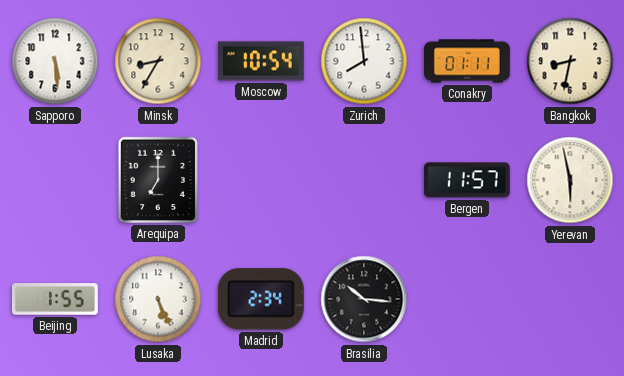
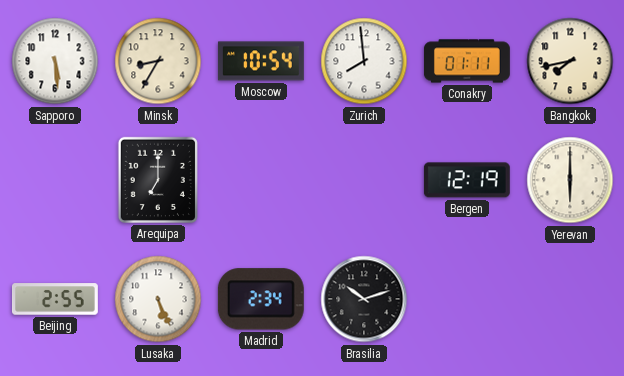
Bangkok: 8:32 -> 7:43 (570, 61)
Bergen: 11:57 -> 12:19 (467, 180)
Yerevan: 5:58 -> 6:00 (570, 180)
Beijing: 1:55 -> 2:55 (55, 299)
Brasilia: 10:16 -> 10:12 (364, 299)
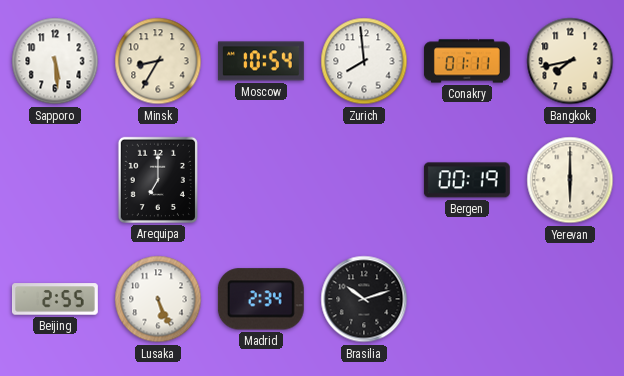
Bergen: 12:19 -> 00:19 (467, 180)
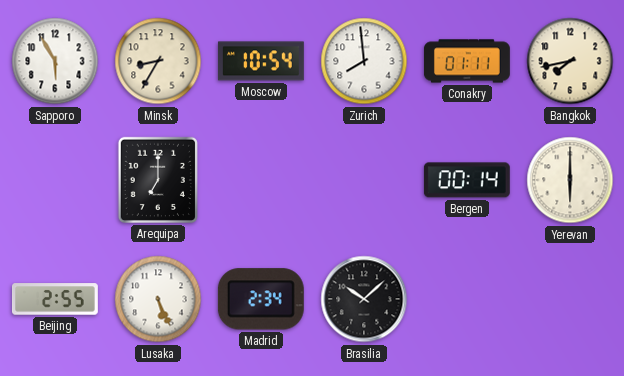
Sapporo: 5:29 -> 5:55 (55, 61)
Bergen: 00:19 -> 00:14 (467, 180)
Brasilia: 10:12 -> 10:08 (364, 299)
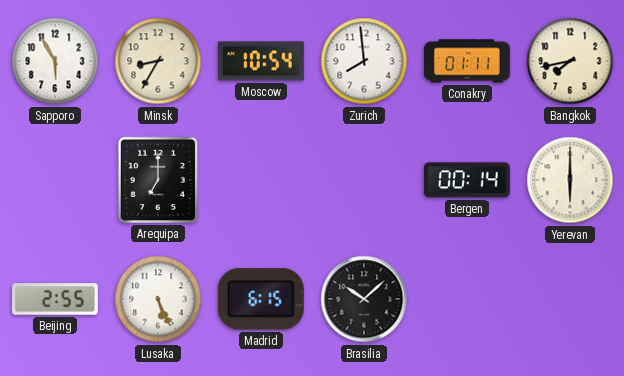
Madrid: 2:34 -> 6:15 (261, 299)
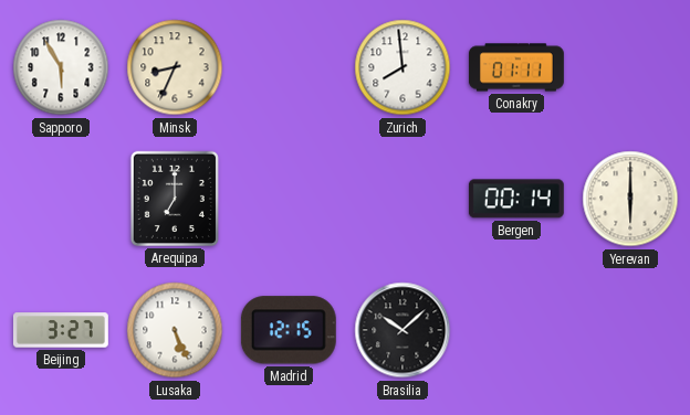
Minsk: 8:35 -> 8:34 (175, 67)
Moscow: 10:54 -> none (261, 61)
Bangkok: 7:43 -> none (570, 61)
Beijing: 2:55 -> 3:27 (61, 330)
Madrid: 6:15 -> 12:15 (289, 330)
